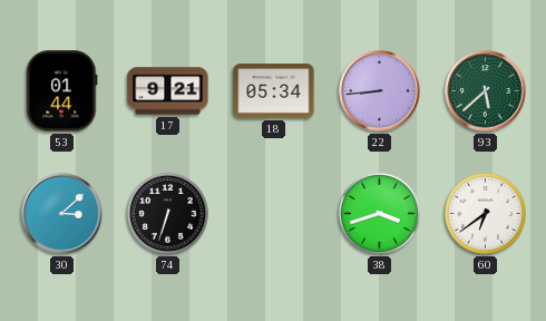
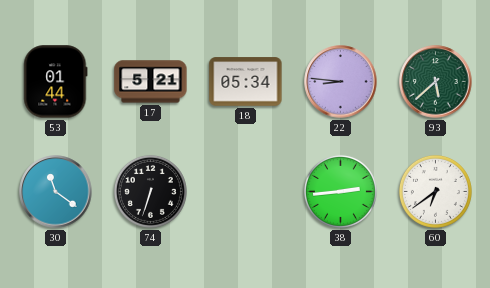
17: 9:21 -> 5:21 (151, 82)
22: 8:44 -> 8:46 (341, 82)
30: 3:08 -> 11:21 (56, 192)
38: 3:42 -> 2:44 (340, 191)
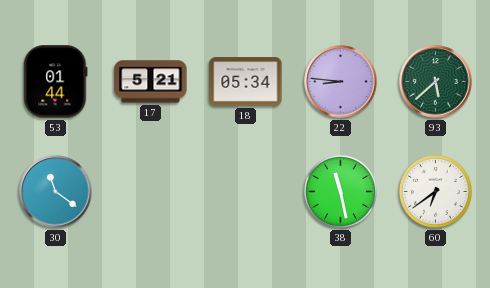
74: 6:33 -> none (150, 191)
38: 2:44 -> 11:28 (340, 191)
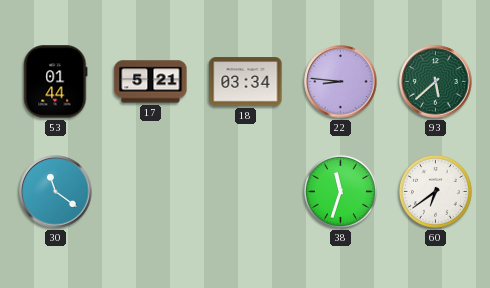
18: 05:34 -> 03:34 (246, 82)
38: 11:28 -> 11:33 (340, 191)
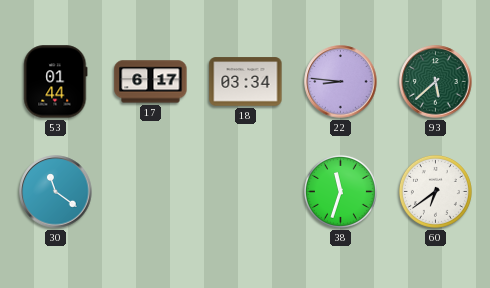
17: 5:21 -> 6:17 (151, 82)
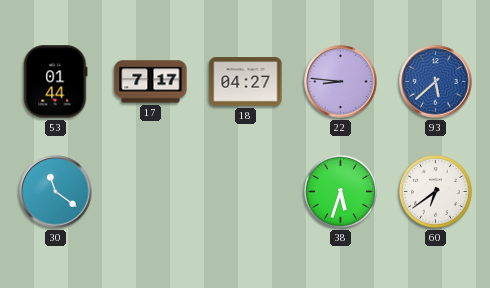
17: 6:17 -> 7:17 (151, 82)
18: 03:34 -> 04:27 (246, 82)
93 dial: green -> blue (436, 82)
38: 11:33 -> 5:33 (340, 191)
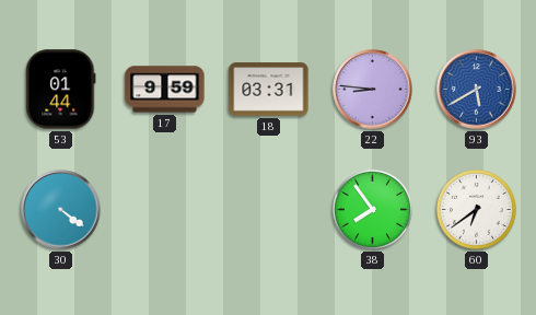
17: 7:17 -> 9:59 (165, 90)
18: 04:27 -> 03:31 (269, 90)
93: 5:38 -> 5:40 (477, 90)
30: 11:21 -> 4:21 (61, 210)
38: 5:33 -> 7:54 (372, 209)
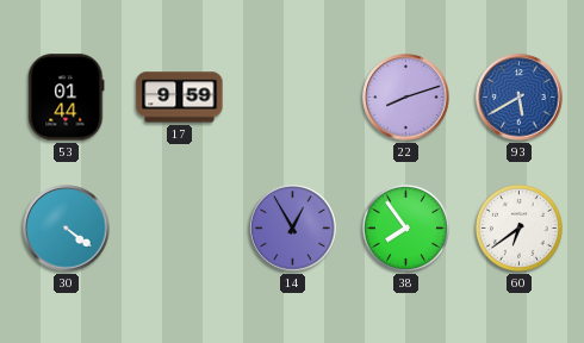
18: 03:31 -> none (269, 90)
22: 8:46 -> 8:12 (406, 98)
14: none -> 12:55 (293, 229)
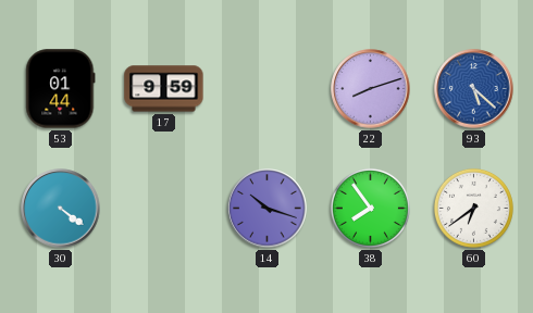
93: 5:40 -> 5:22 (474, 89)
14: 12:55 -> 10:18 (268, 209)
